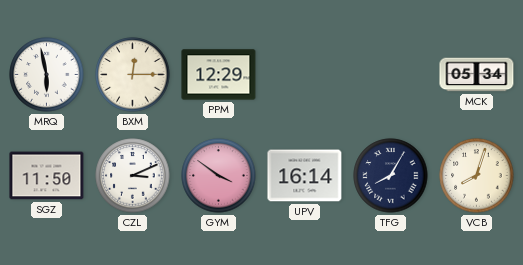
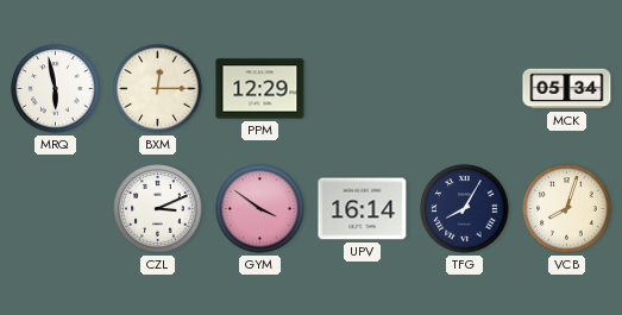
SGZ: 11:50 -> none (47, 176)
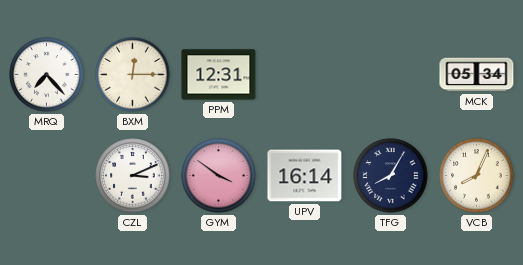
MRQ: 5:58 -> 7:23 (47, 75)
PPM: 12:29 -> 12:31 (219, 75)
VCB: 8:03 -> 8:04 (477, 176)
